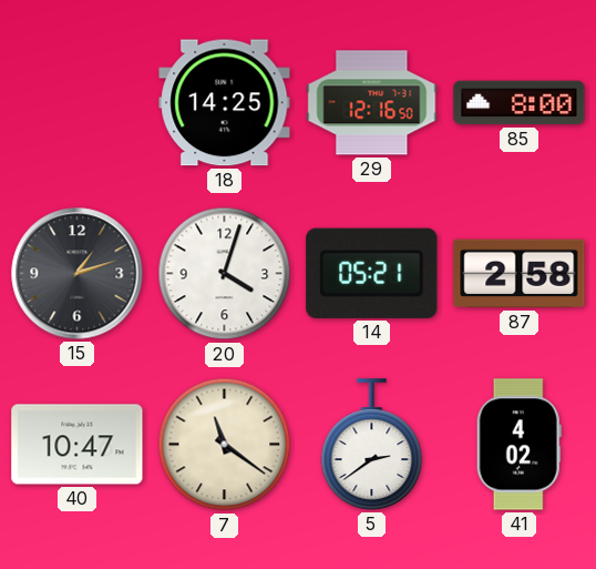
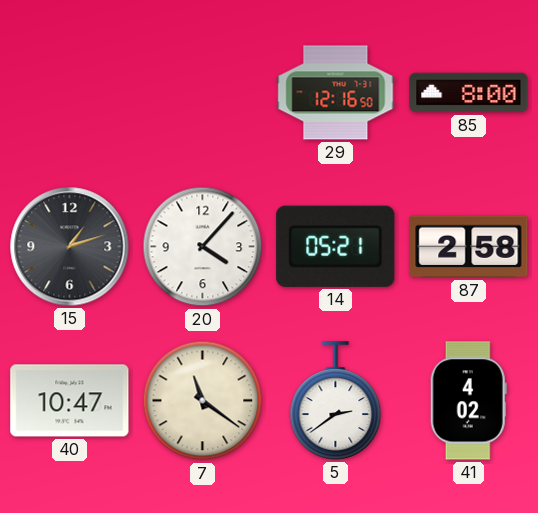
18: 14:25 -> none (225, 103)
20: 4:03 -> 4:07 (203, 247)
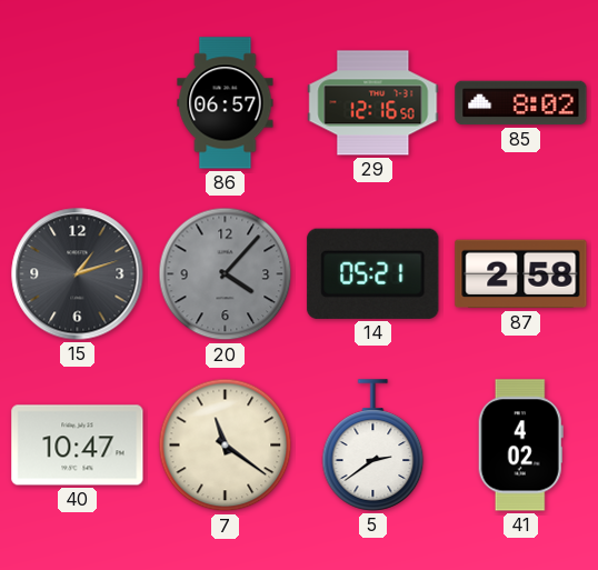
86: none -> 06:57 (226, 103)
85: 8:00 -> 8:02 (521, 103)
20 dial: white -> grey (226, 274)
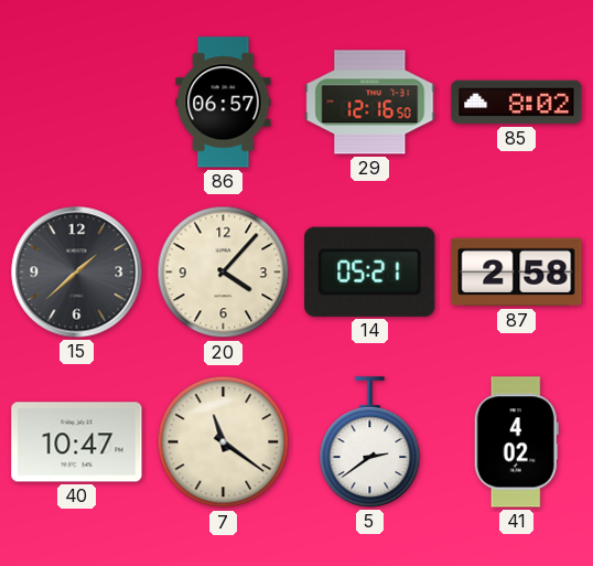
15: 1:12 -> 1:38 (77, 273)
20 dial: grey -> cream (224, 273)
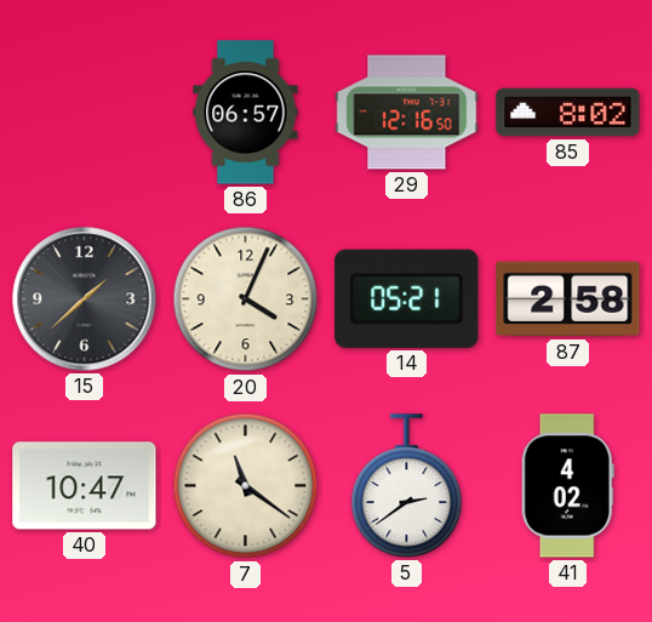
20: 4:07 -> 4:04 (246, 299)
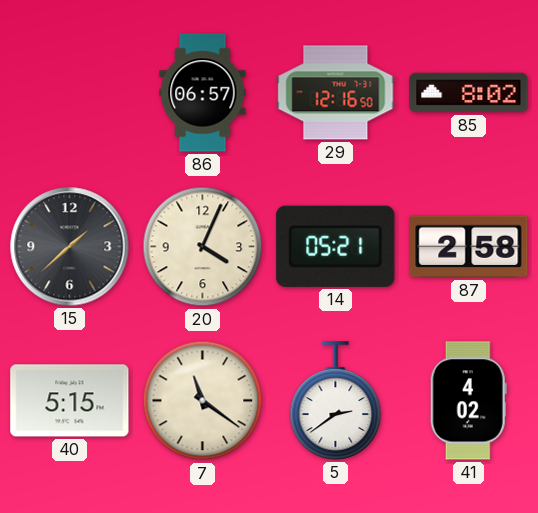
40: 10:47 -> 5:15 (70, 401)
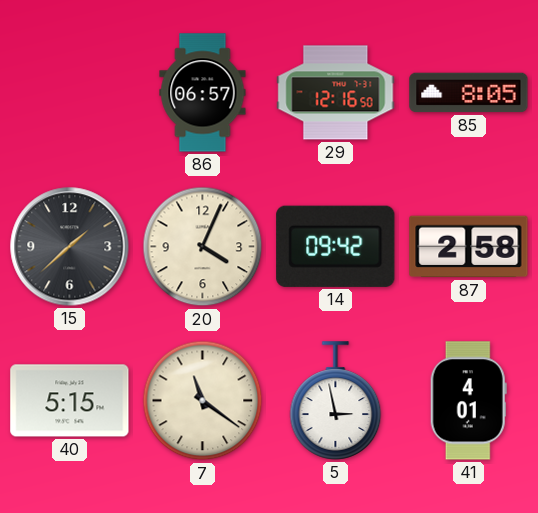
85: 8:02 -> 8:05 (469, 93)
14: 05:21 -> 09:42 (336, 246)
5: 2:39 -> 2:58 (336, 401)
41: 4:02 -> 4:01 (468, 401)
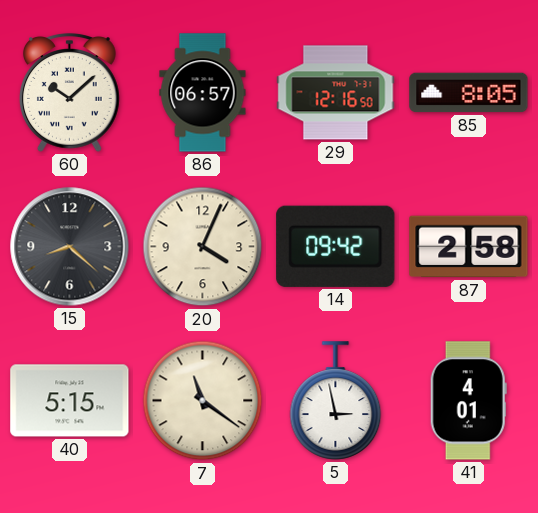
60: none -> 10:08 (69, 93)
15: 1:38 -> 8:22 (70, 247)
